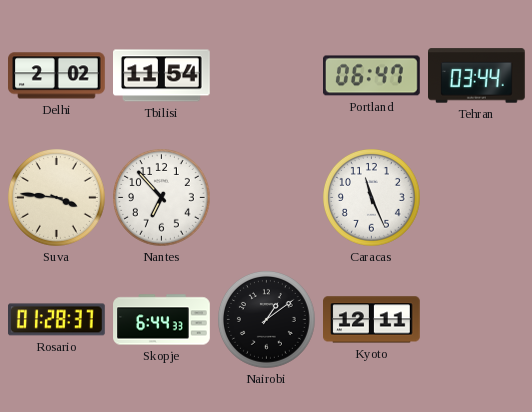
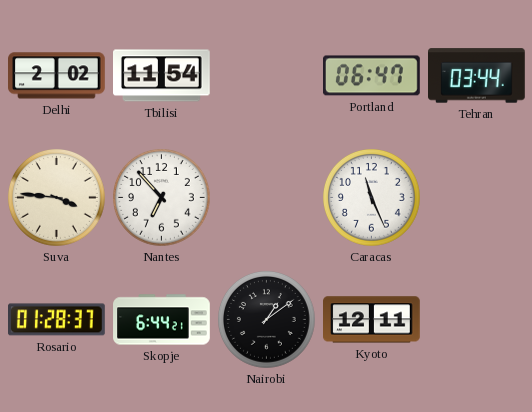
Skopje: 6:44:33 -> 6:44:21 (162, 320)
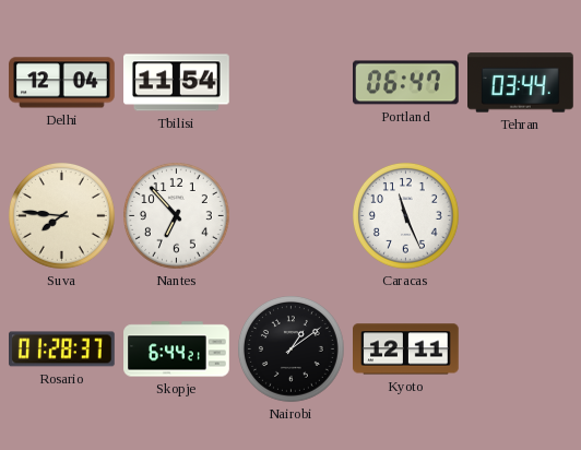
Delhi: 2:02 -> 12:04 (62, 83)
Suva: 3:46 -> 7:46 (62, 216)
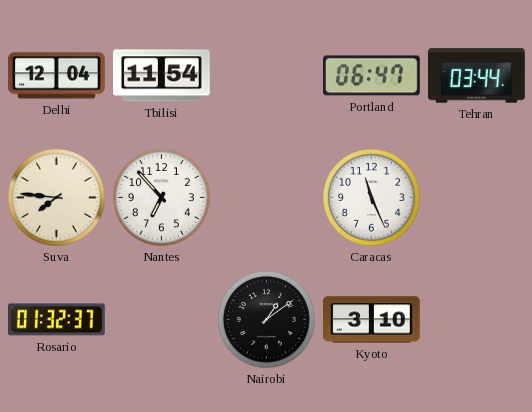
Rosario: 01:28 -> 01:32 (57, 320)
Skopje: 6:44 -> none (177, 350)
Kyoto: 12:11 -> 3:10 (372, 320)
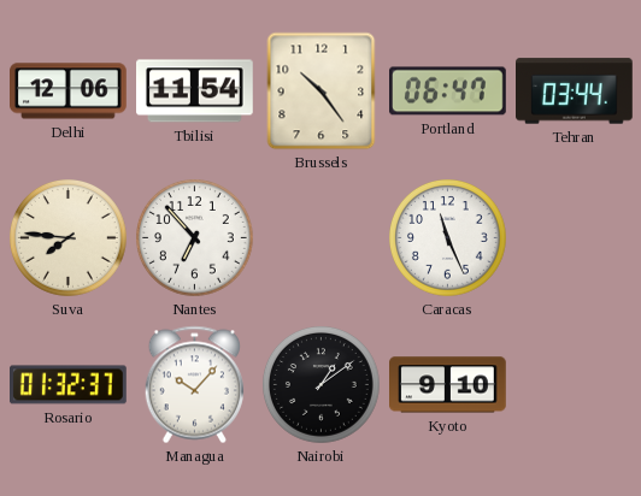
Delhi: 12:04 -> 12:06 (69, 91)
Brussels: none -> 10:24 (322, 91)
Managua: none -> 10:07 (194, 385)
Kyoto: 3:10 -> 9:10 (448, 385)
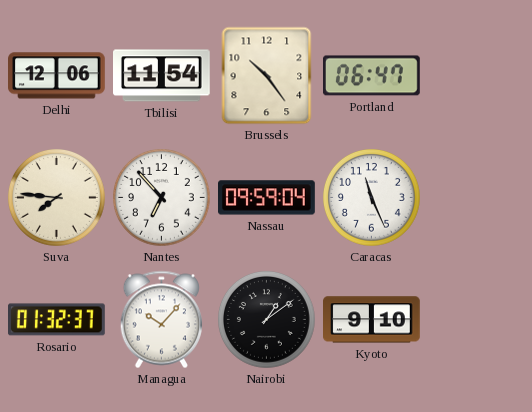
Tehran: 03:44 -> none (575, 91)
Nassau: none -> 09:59 (267, 198)
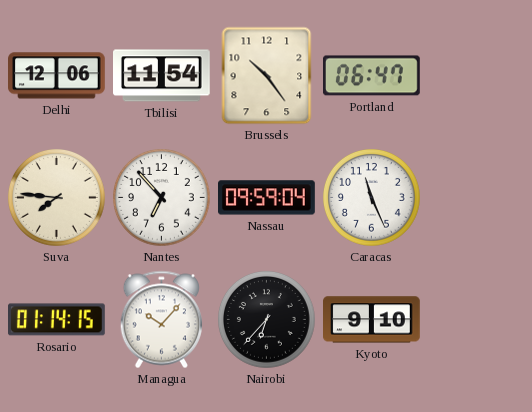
Rosario: 01:32 -> 01:14 (57, 320)
Nairobi: 1:09 -> 6:37 (267, 320)
